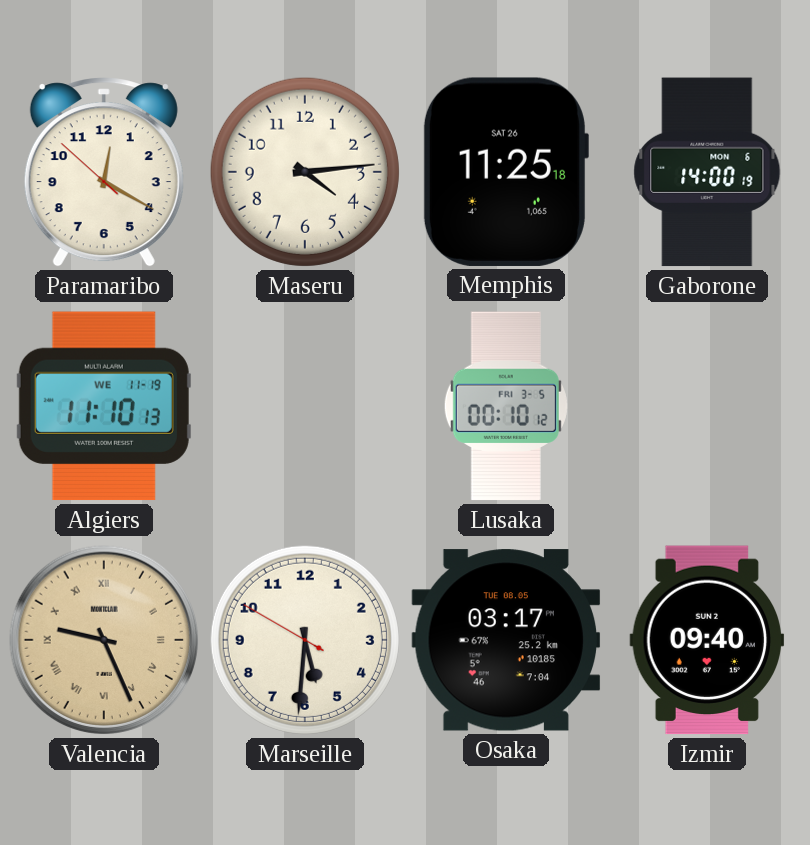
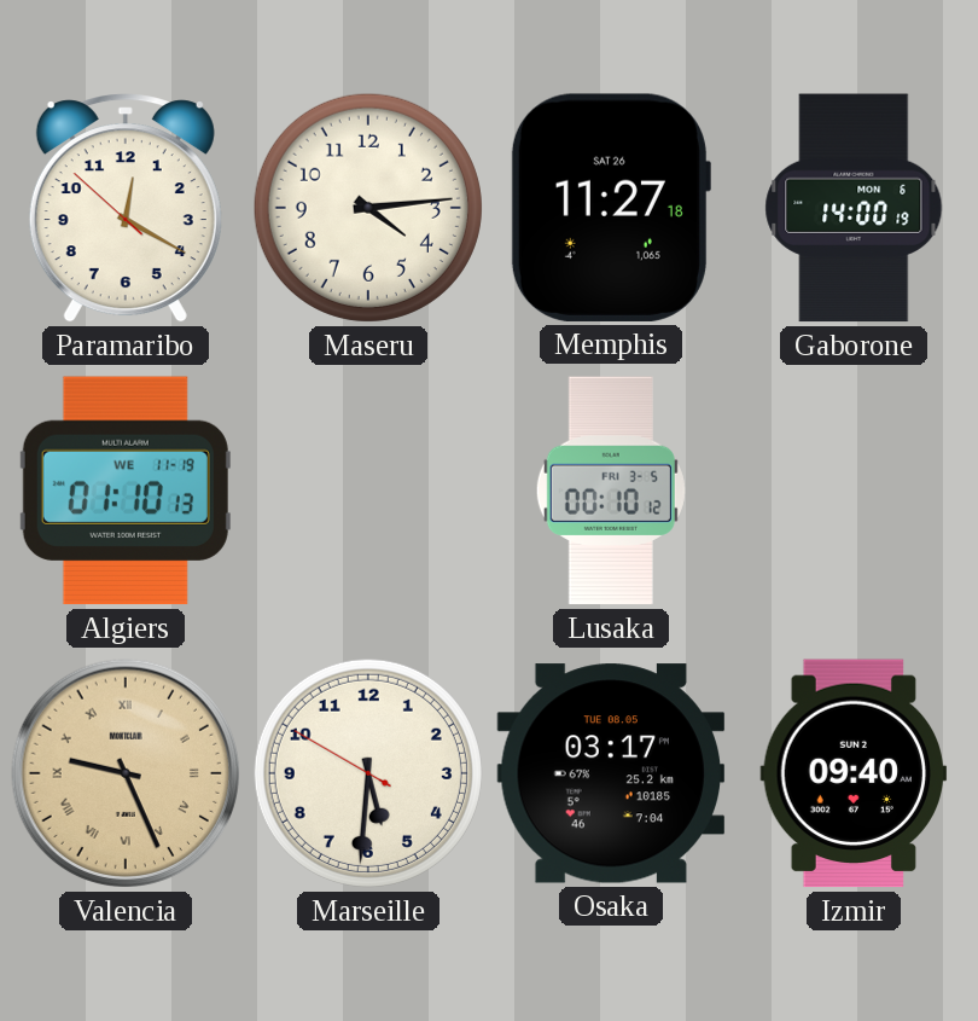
Memphis: 11:25 -> 11:27 (610, 208)
Algiers: 11:10 -> 01:10 (126, 491)
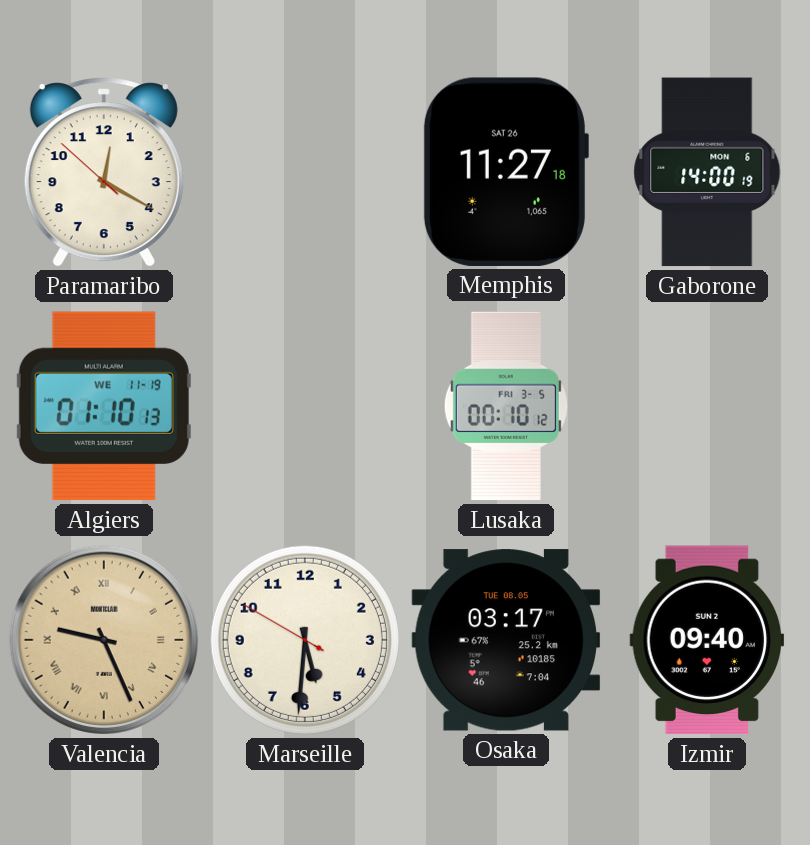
Maseru: 4:14 -> none (368, 208)
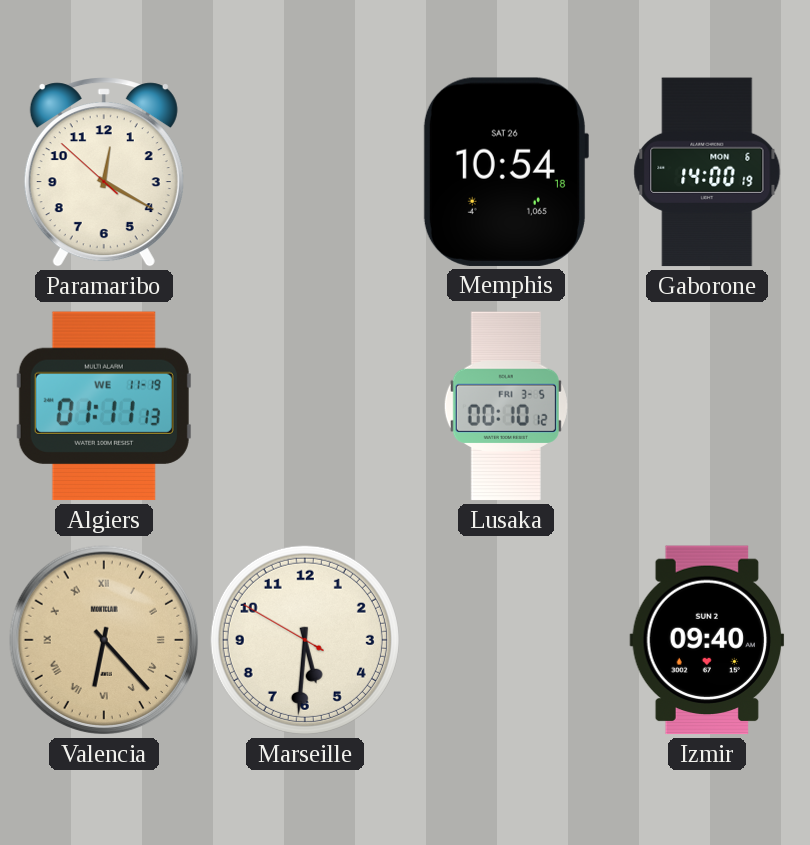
Memphis: 11:27 -> 10:54 (505, 172)
Algiers: 01:10 -> 01:11 (104, 406)
Valencia: 9:26 -> 6:23 (104, 640)
Osaka: 03:17 -> none (506, 640)
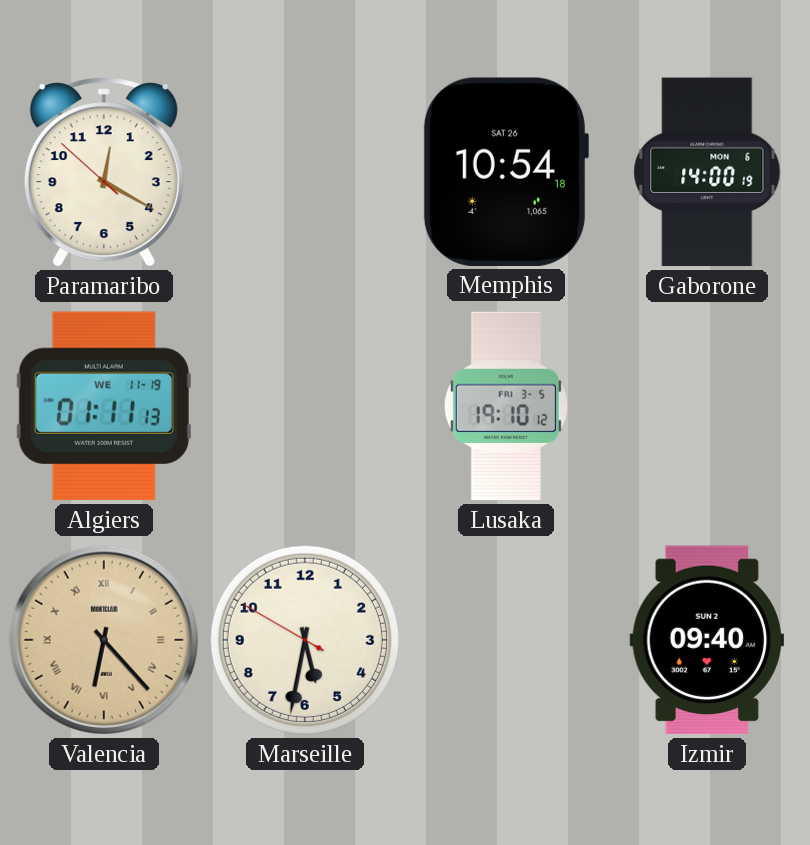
Lusaka: 00:10 -> 19:10 (506, 406)
Marseille: 5:30 -> 5:31 (305, 640)
